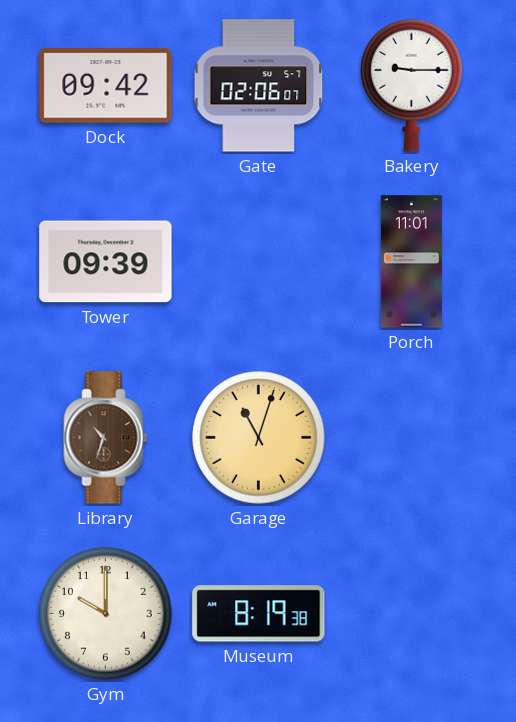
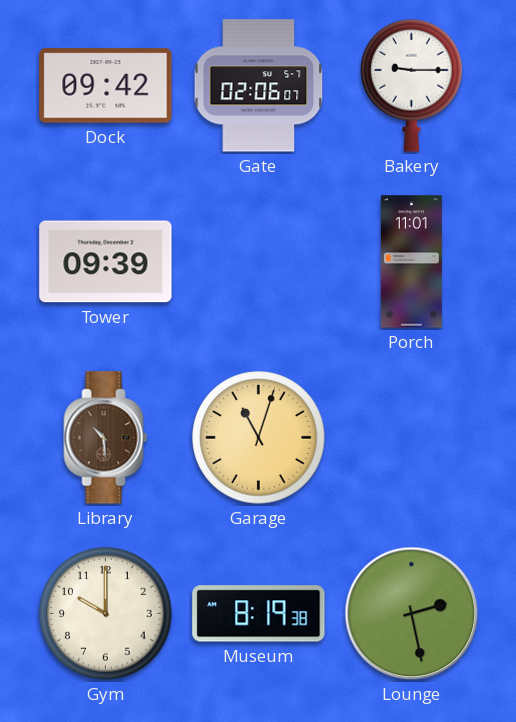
Library: 10:33 -> 10:29 (106, 438)
Lounge: none -> 2:28 (412, 614)
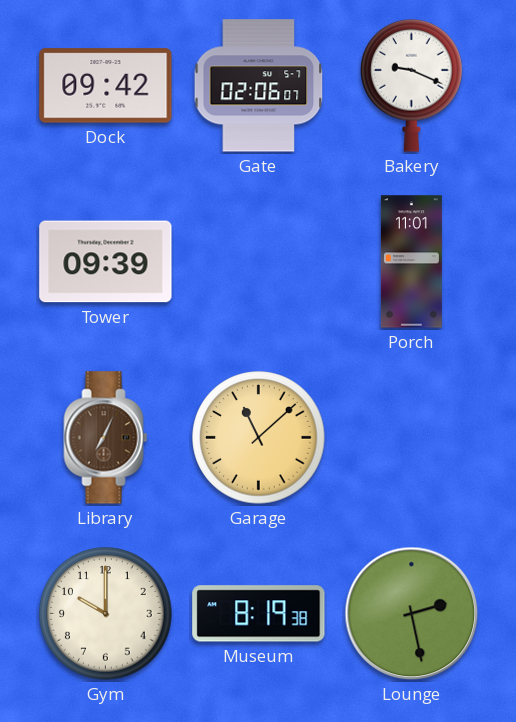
Bakery: 9:15 -> 9:19 (412, 85)
Library: 10:29 -> 7:04 (106, 438)
Garage: 11:03 -> 11:08 (259, 438)
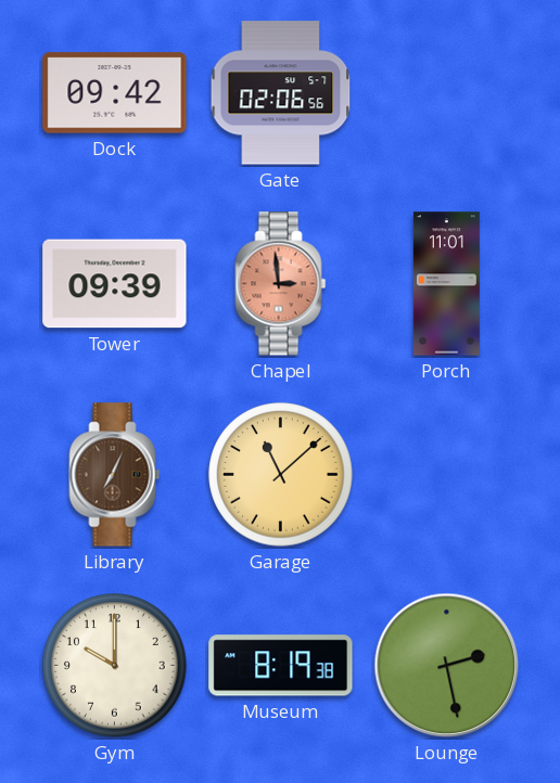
Gate: 02:06:07 -> 02:06:56 (281, 93)
Bakery: 9:19 -> none (412, 85)
Chapel: none -> 2:59 (281, 284)
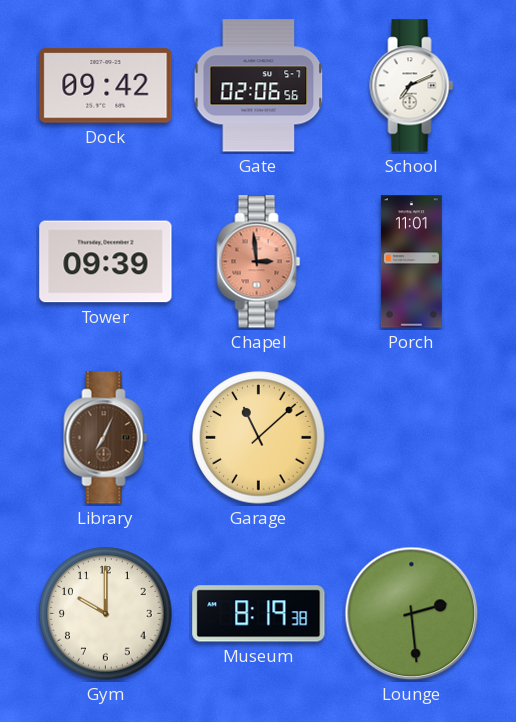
School: none -> 7:11 (412, 86)
Lounge: 2:28 -> 2:29 (412, 614)
